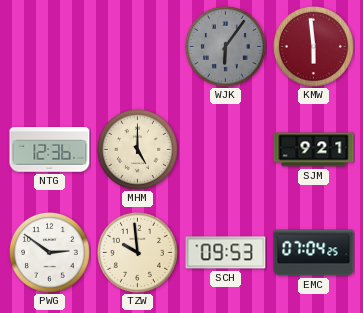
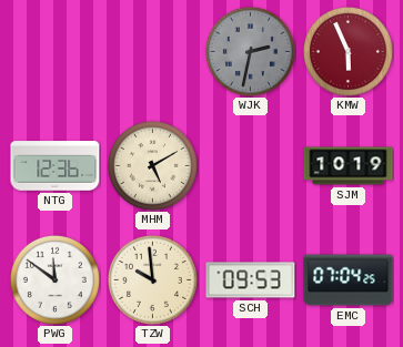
WJK: 6:06 -> 2:32 (250, 51)
KMW: 5:59 -> 5:56 (347, 51)
MHM: 5:00 -> 5:10 (152, 165)
SJM: 9:21 -> 10:19 (349, 166)
PWG: 2:51 -> 11:51 (54, 279)
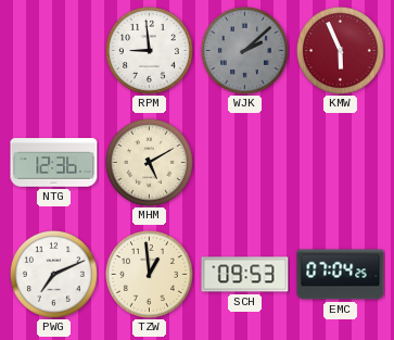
RPM: none -> 8:59 (149, 50)
WJK: 2:32 -> 2:08 (244, 50)
SJM: 10:19 -> none (349, 166)
PWG: 11:51 -> 7:11 (53, 274)
TZW: 9:59 -> 12:59 (149, 274)
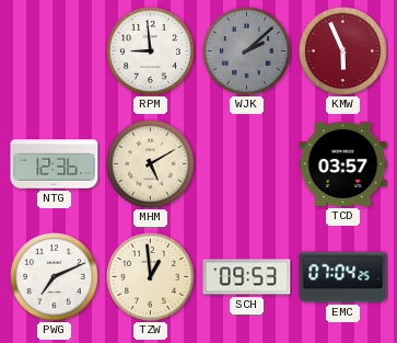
TCD: none -> 03:57 (343, 163)
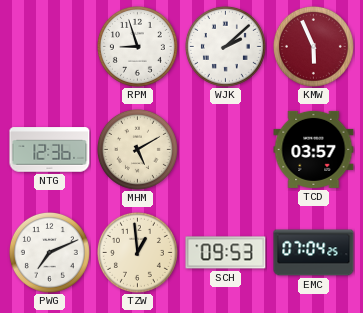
RPM: 8:59 -> 8:57 (137, 46)
WJK dial: grey -> white (225, 46)
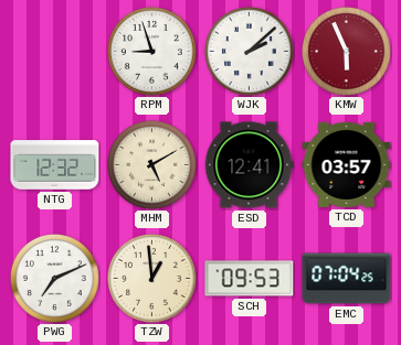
NTG: 12:36 -> 12:32 (55, 165)
ESD: none -> 12:41 (249, 165)
